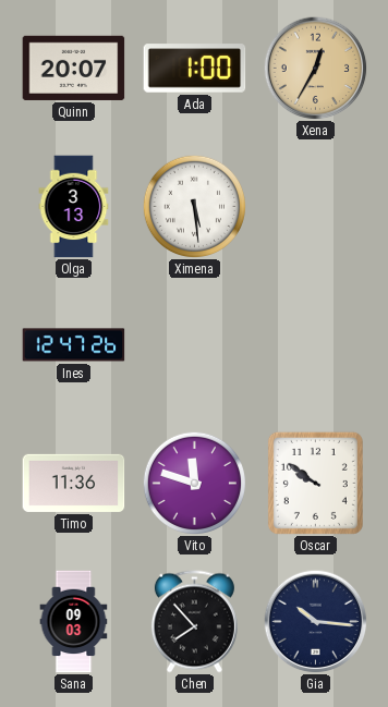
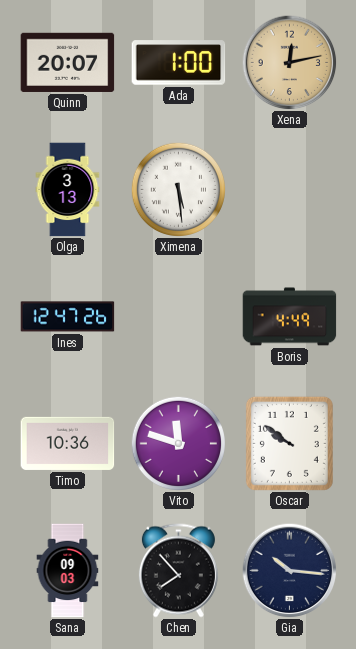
Xena: 12:35 -> 12:13 (289, 62)
Boris: none -> 4:49 (290, 317)
Timo: 11:36 -> 10:36 (68, 443)
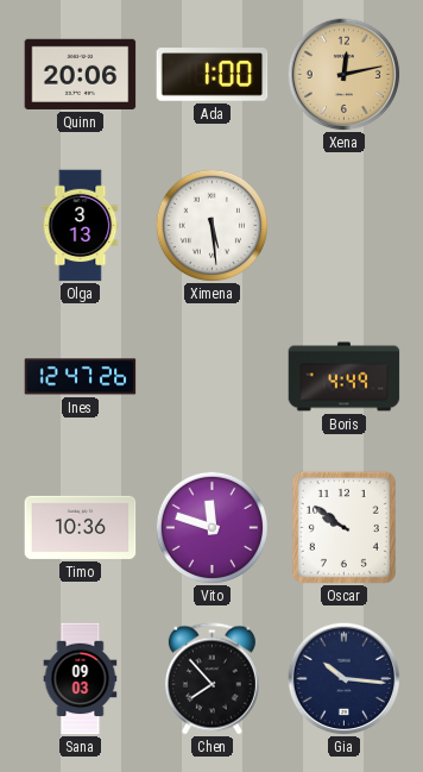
Quinn: 20:07 -> 20:06 (81, 74)
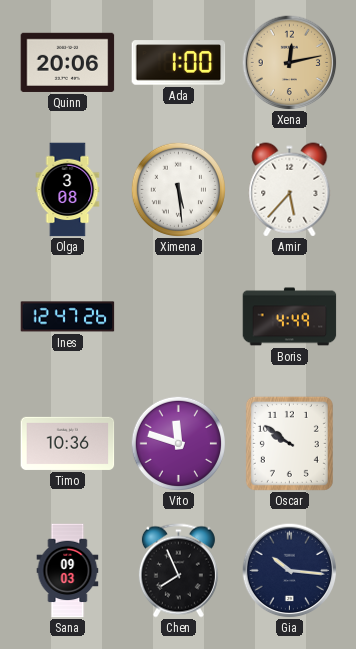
Olga: 3:13 -> 3:08 (68, 190)
Amir: none -> 5:37 (290, 190)
Chen: 7:53 -> 7:56 (178, 571)
